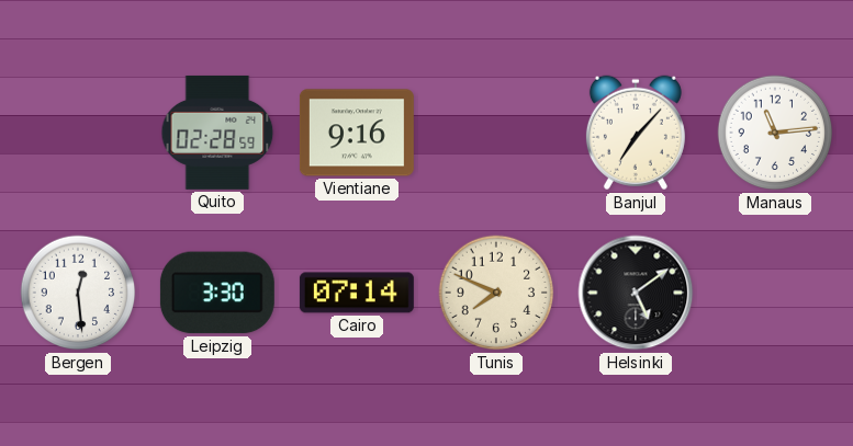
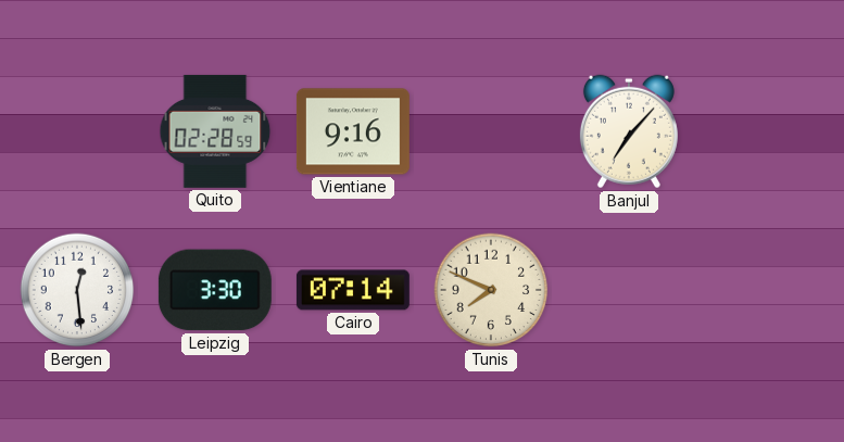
Manaus: 11:14 -> none (775, 133)
Helsinki: 5:09 -> none (636, 293)
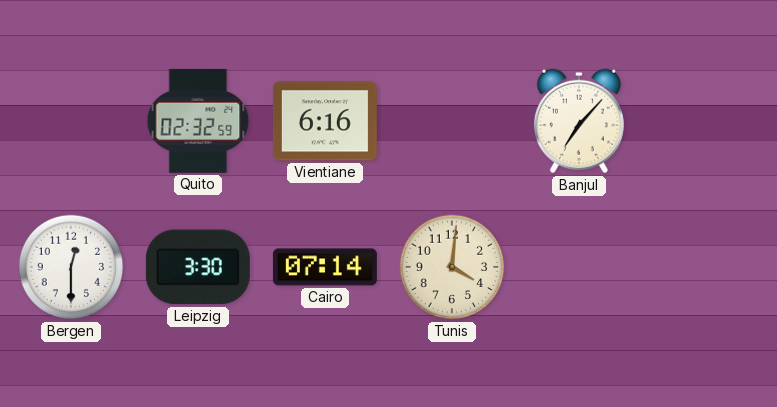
Quito: 02:28 -> 02:32 (198, 121)
Vientiane: 9:16 -> 6:16 (325, 121)
Bergen: 12:29 -> 12:30 (71, 267)
Tunis: 7:49 -> 4:01 (452, 267)
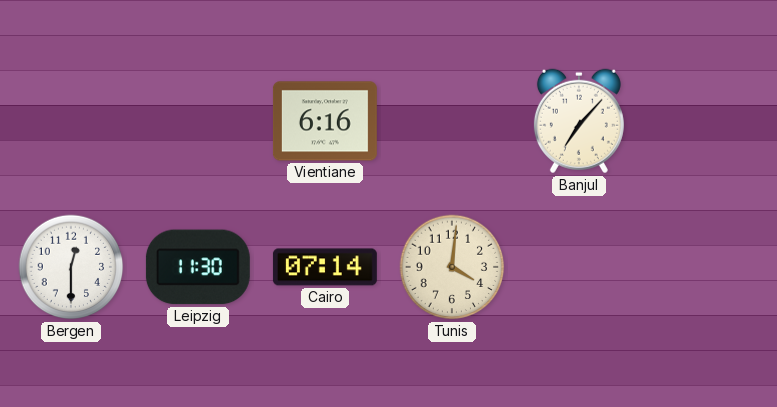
Quito: 02:32 -> none (198, 121)
Leipzig: 3:30 -> 11:30 (198, 267)
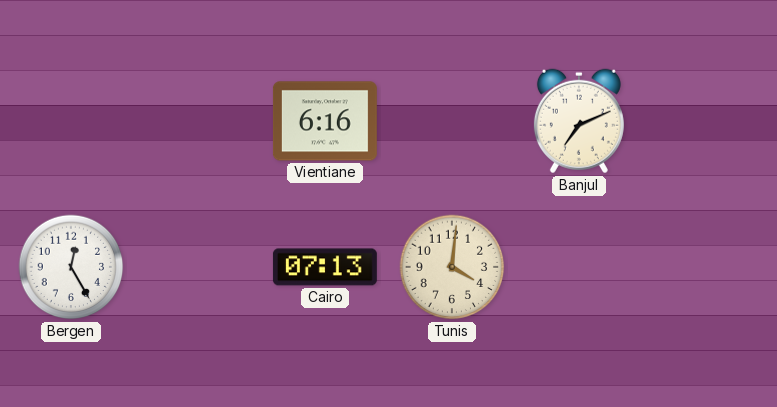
Banjul: 7:07 -> 7:11 (579, 121)
Bergen: 12:30 -> 12:25 (71, 267)
Leipzig: 11:30 -> none (198, 267)
Cairo: 07:14 -> 07:13 (325, 267)
